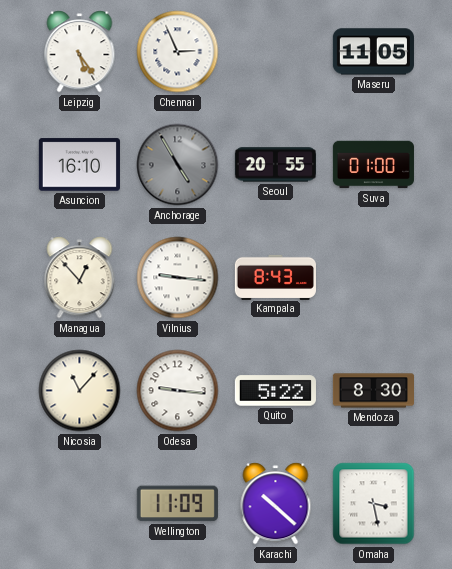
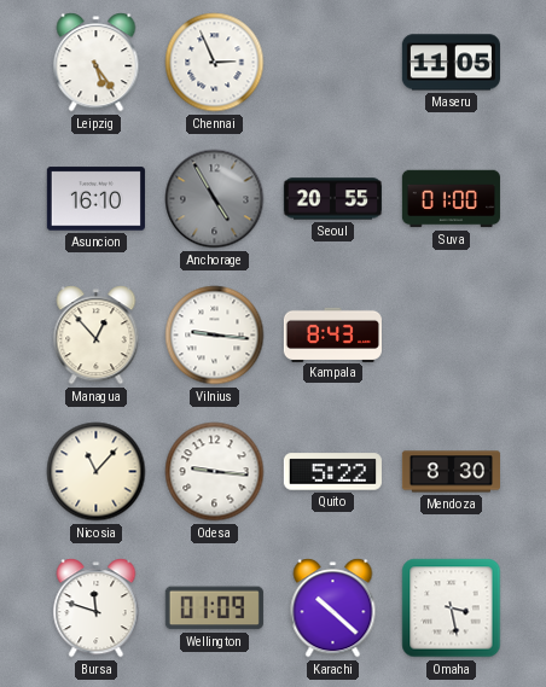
Bursa: none -> 11:48 (97, 609)
Wellington: 11:09 -> 01:09 (214, 609)
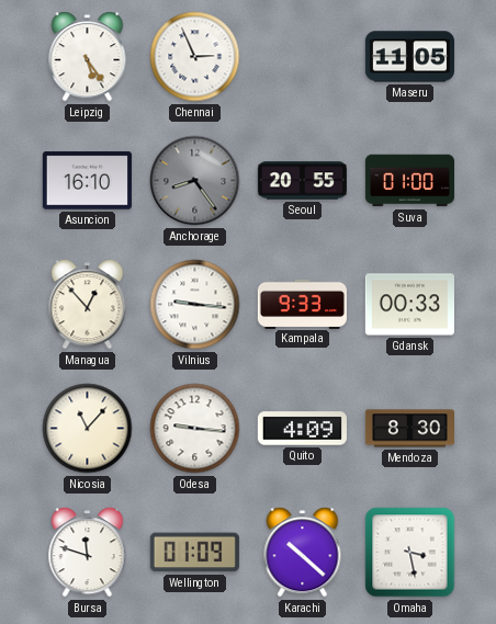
Anchorage: 4:55 -> 8:24 (195, 181)
Kampala: 8:43 -> 9:33 (302, 304)
Gdansk: none -> 00:33 (409, 305)
Quito: 5:22 -> 4:09 (302, 429)
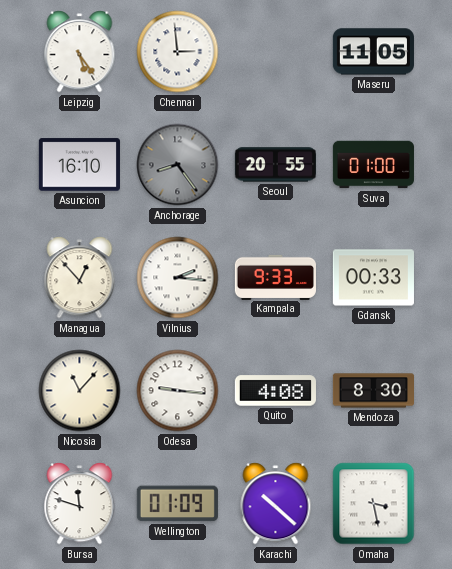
Chennai: 2:56 -> 2:59 (178, 52)
Vilnius: 9:16 -> 2:16 (178, 278)
Quito: 4:09 -> 4:08 (275, 391)
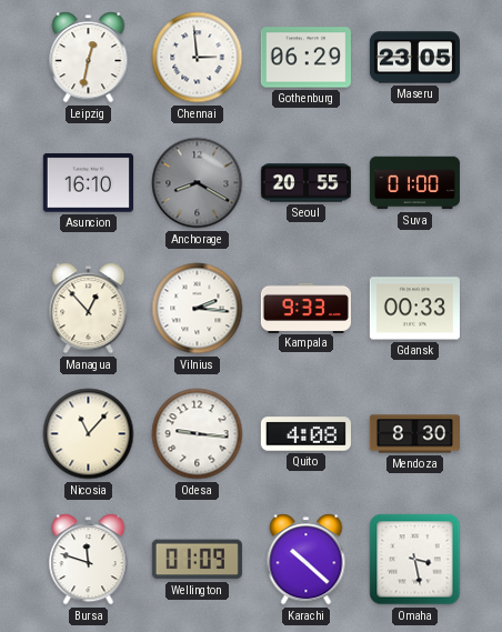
Leipzig: 5:24 -> 12:32 (89, 58)
Gothenburg: none -> 06:29 (305, 58)
Maseru: 11:05 -> 23:05 (414, 58)
Anchorage: 8:24 -> 8:20 (198, 183)
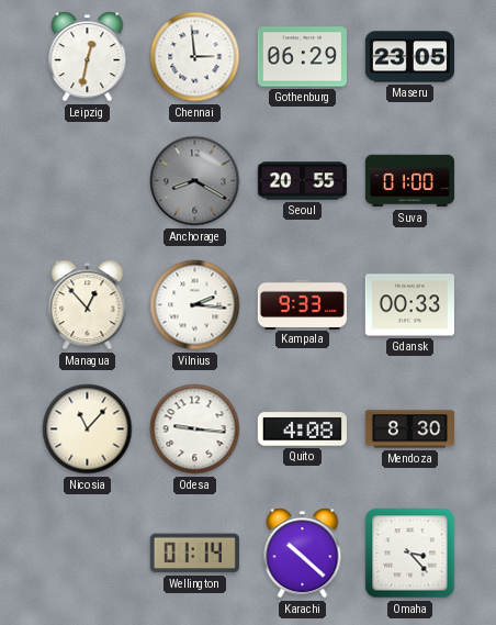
Asuncion: 16:10 -> none (88, 183)
Bursa: 11:48 -> none (89, 560)
Wellington: 01:09 -> 01:14 (194, 554)
Omaha: 3:28 -> 3:23 (410, 554)
